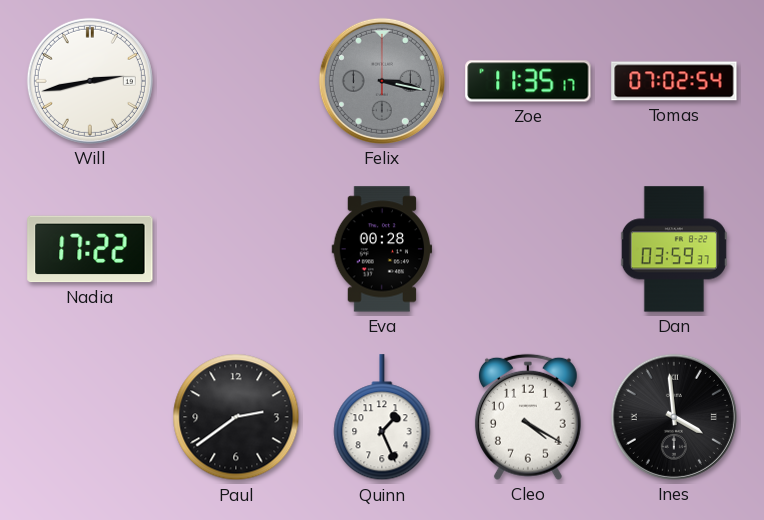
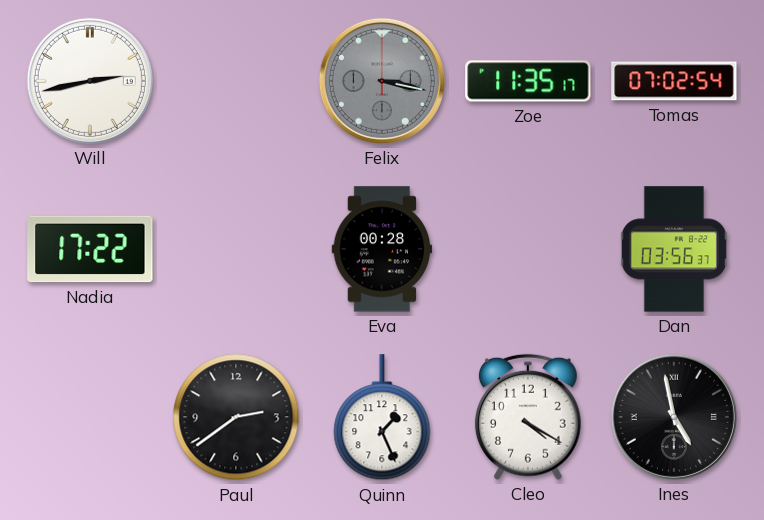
Dan: 03:59 -> 03:56 (674, 249)
Ines: 3:59 -> 4:58 (674, 417)
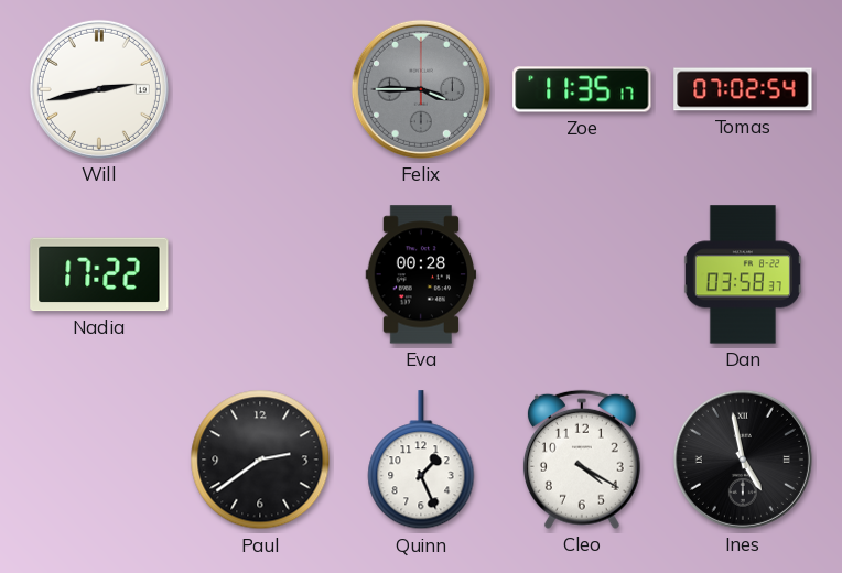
Felix: 3:17 -> 3:45 (421, 89)
Dan: 03:56 -> 03:58 (743, 274)
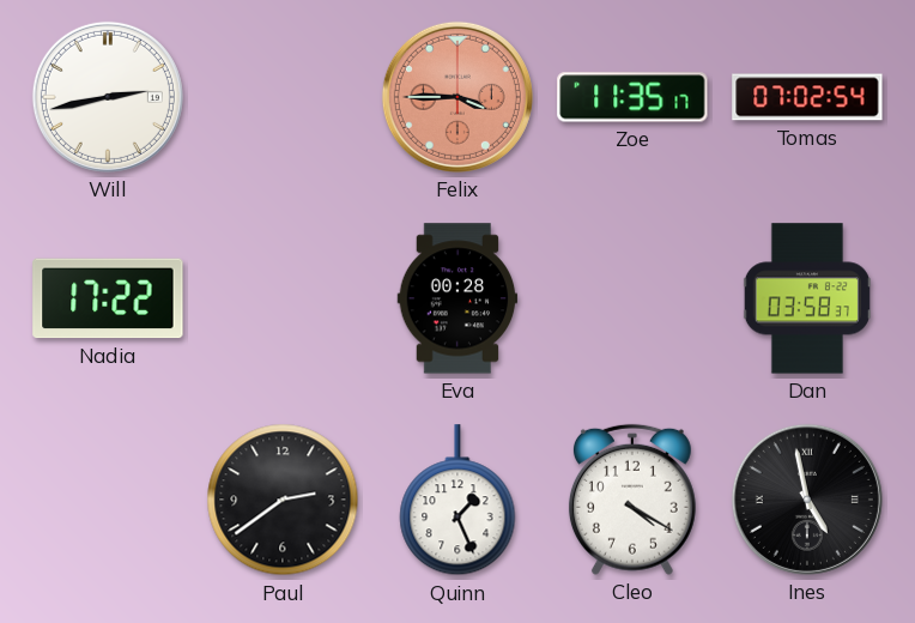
Felix dial: grey -> salmon (457, 97)
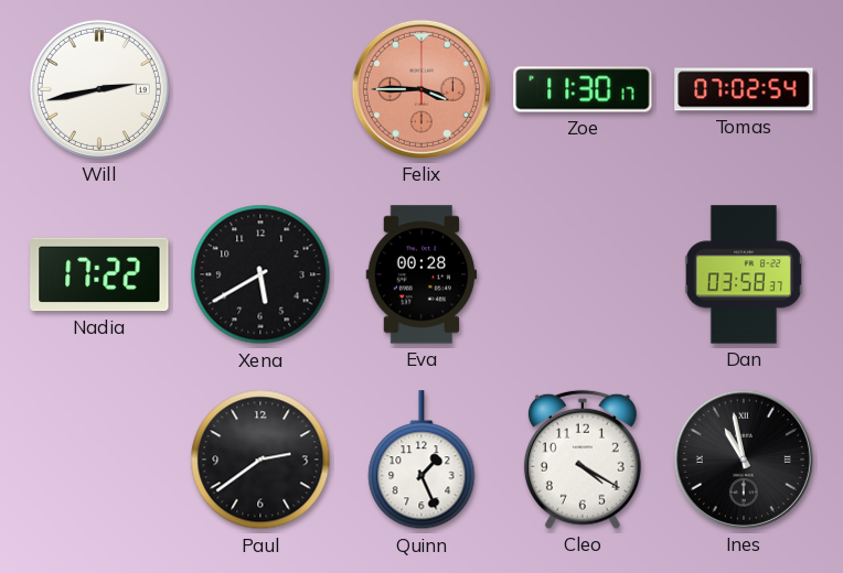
Zoe: 11:35 -> 11:30 (583, 89)
Xena: none -> 5:40 (260, 274)
Ines: 4:58 -> 10:58 (744, 460)
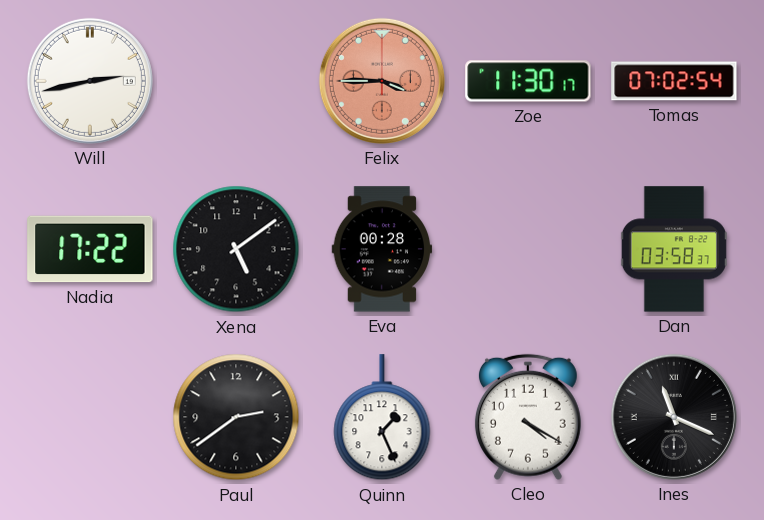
Xena: 5:40 -> 5:09 (236, 249)
Ines: 10:58 -> 11:19 (674, 417)
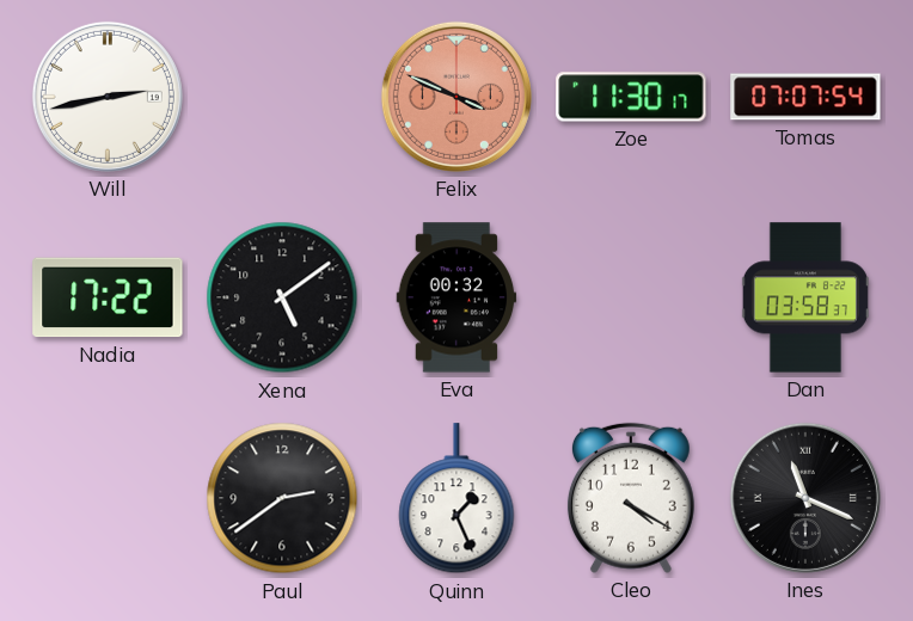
Felix: 3:45 -> 3:49 (456, 97)
Tomas: 07:02 -> 07:07 (805, 97)
Eva: 00:28 -> 00:32 (456, 297)
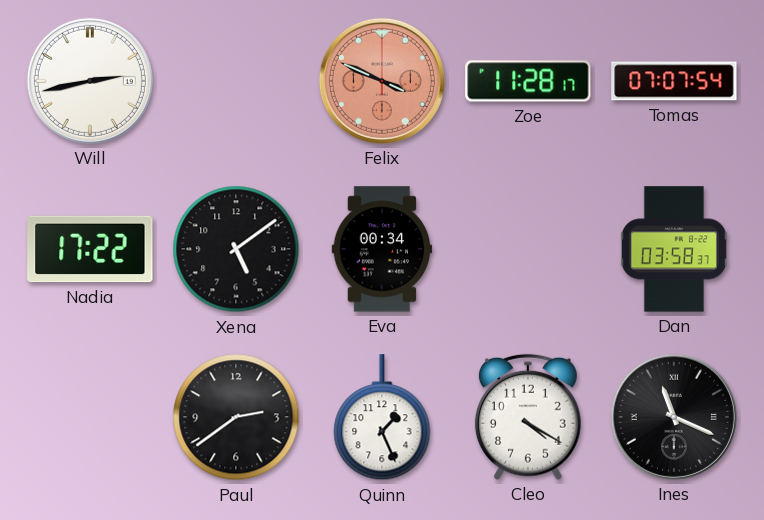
Zoe: 11:30 -> 11:28 (528, 81)
Eva: 00:32 -> 00:34 (382, 249)
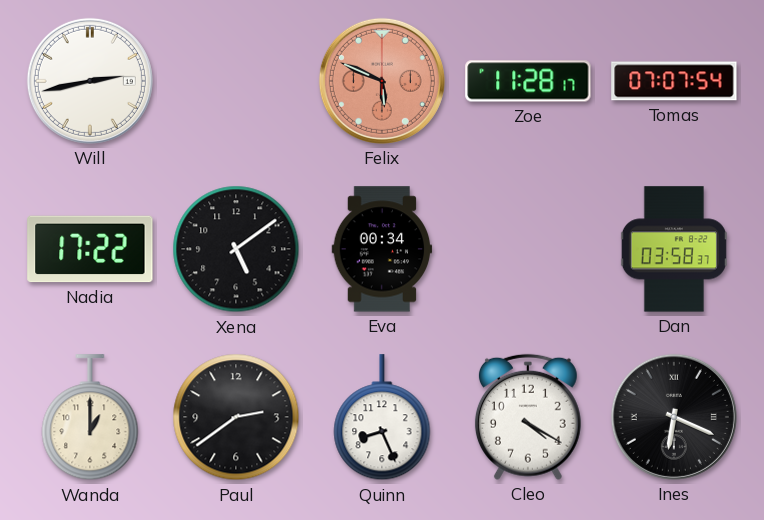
Felix: 3:49 -> 5:49 (382, 81)
Wanda: none -> 1:00 (90, 418)
Quinn: 1:26 -> 8:26 (382, 418)
Ines: 11:19 -> 6:19 (674, 417)
